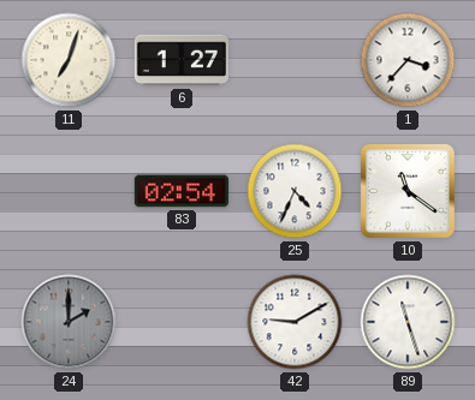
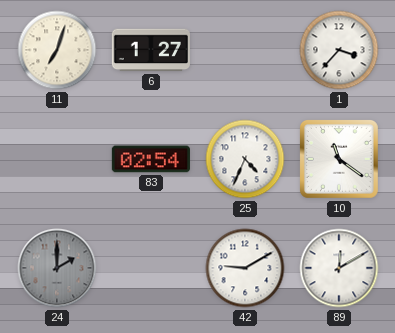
89: 11:27 -> 12:10 (339, 268)
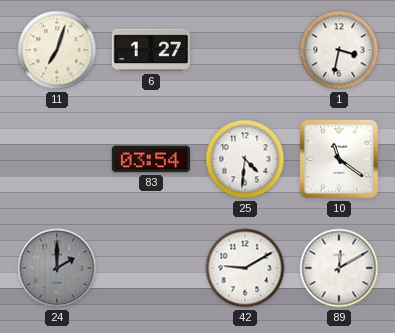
1: 3:37 -> 3:32 (339, 50)
83: 02:54 -> 03:54 (151, 159)
25: 4:34 -> 4:31 (245, 159)
